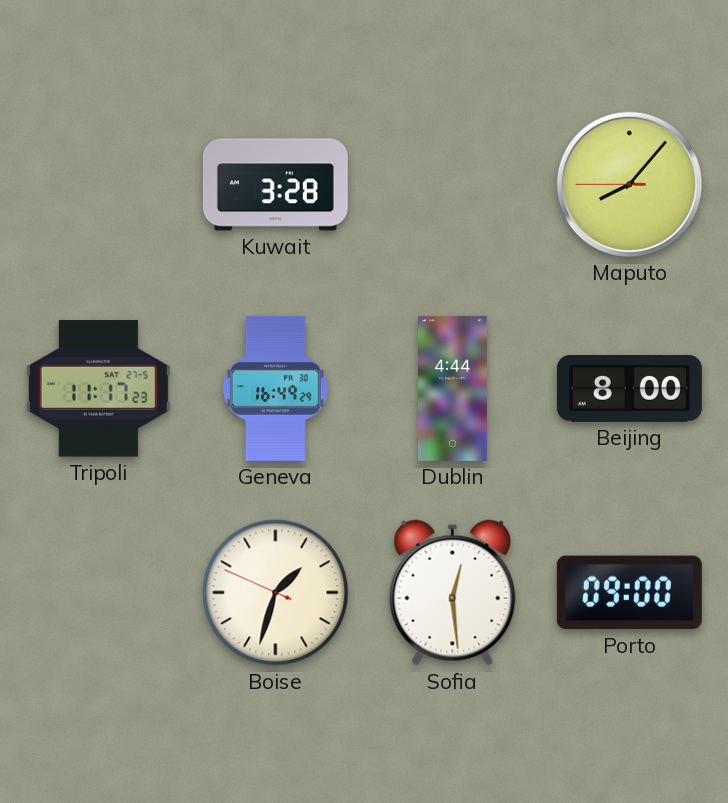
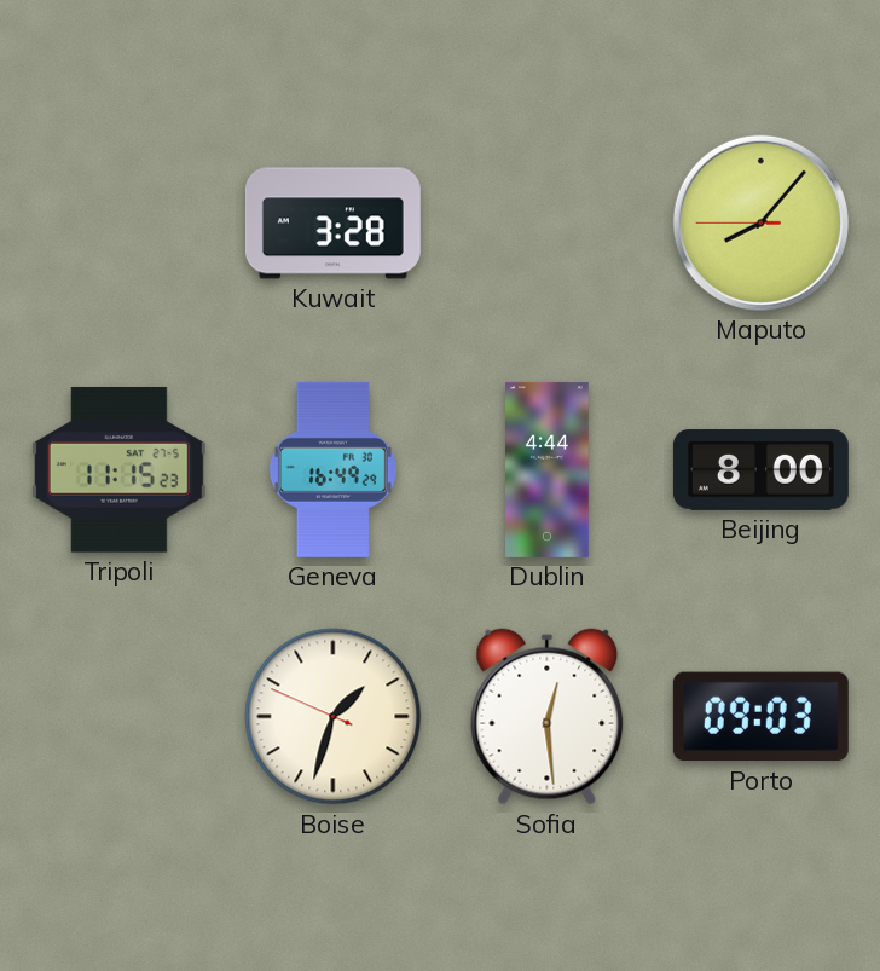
Tripoli: 11:17 -> 11:15 (118, 470)
Porto: 09:00 -> 09:03 (760, 717)
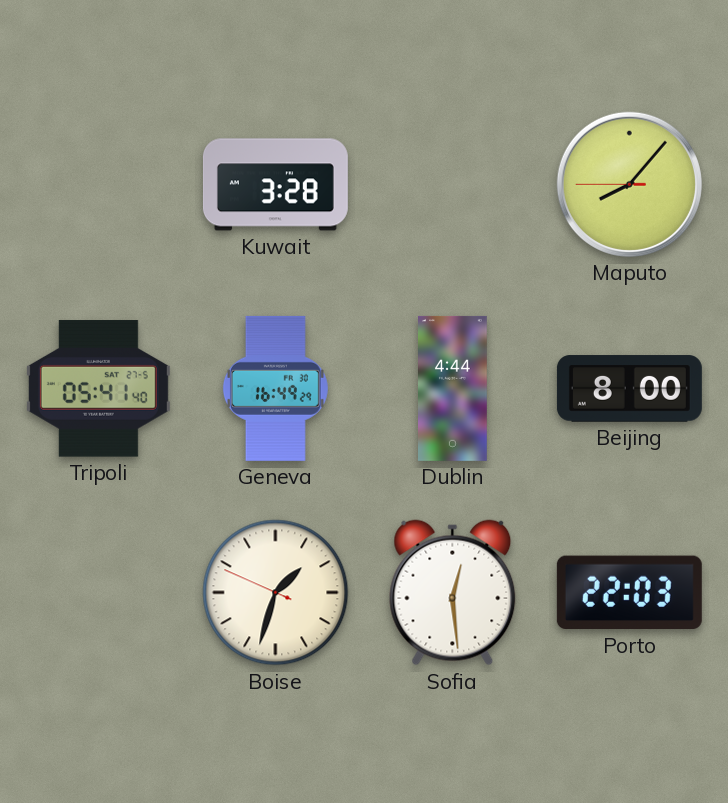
Tripoli: 11:15 -> 05:41 (98, 389)
Porto: 09:03 -> 22:03 (629, 593)
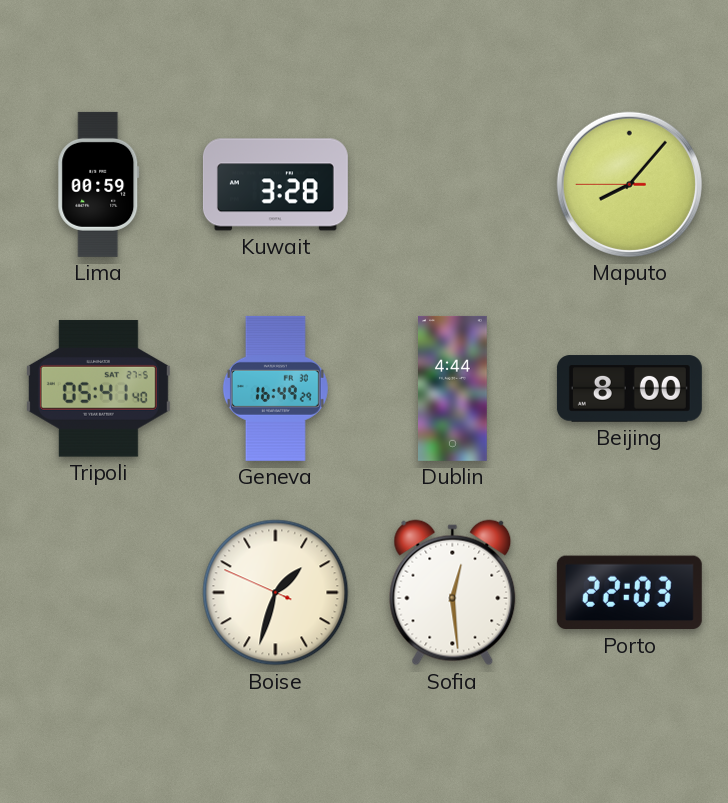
Lima: none -> 00:59 (99, 184)
